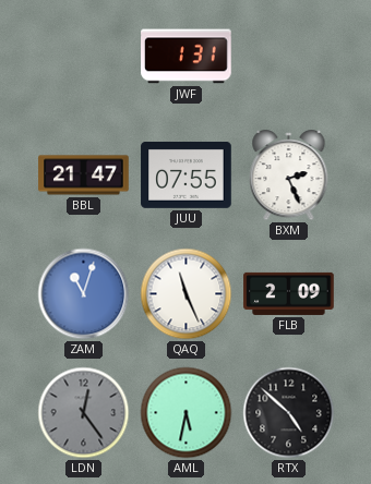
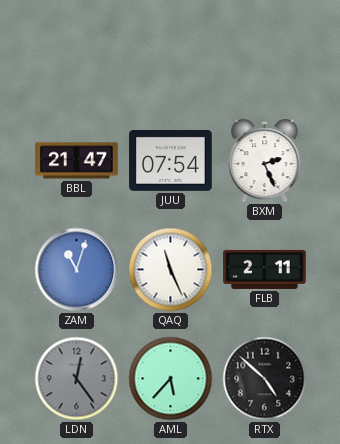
JWF: 1:31 -> none (187, 57)
JUU: 07:55 -> 07:54 (171, 160)
FLB: 2:09 -> 2:11 (265, 269)
AML: 5:32 -> 5:37 (171, 379)
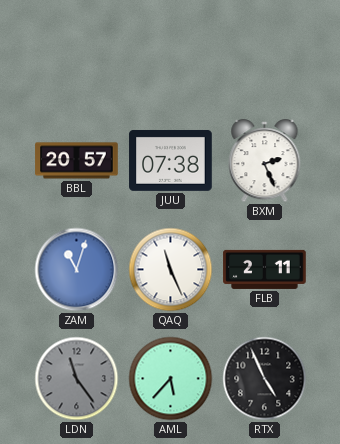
BBL: 21:47 -> 20:57 (77, 161)
JUU: 07:54 -> 07:38 (171, 160)
LDN: 12:24 -> 11:24 (77, 379)
RTX: 4:52 -> 4:56 (265, 379)
